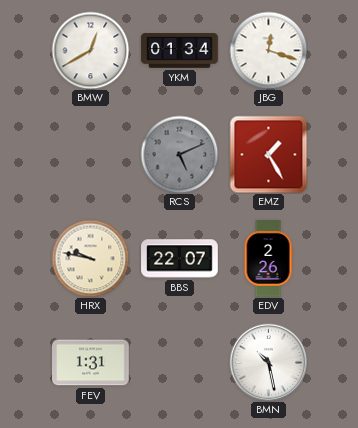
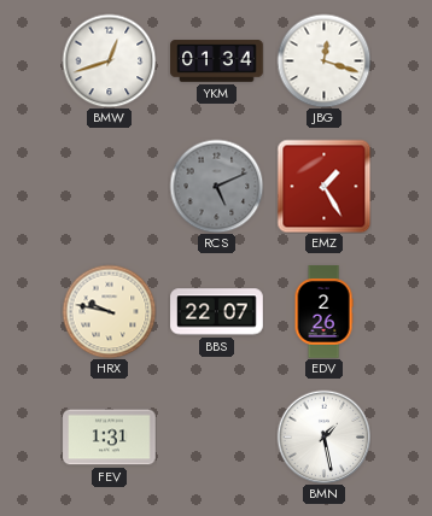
BMW: 12:40 -> 12:42 (109, 60)
BMN: 10:28 -> 1:28 (323, 436)
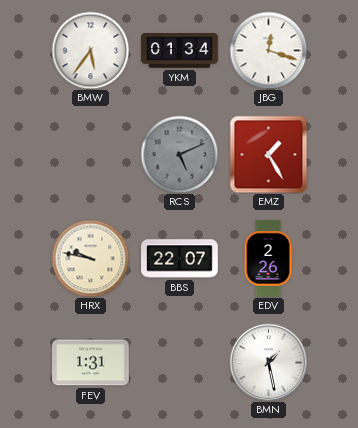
BMW: 12:42 -> 5:36 (90, 50)
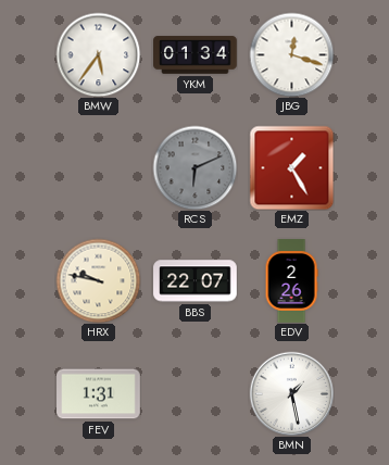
RCS: 5:11 -> 6:11 (195, 167)
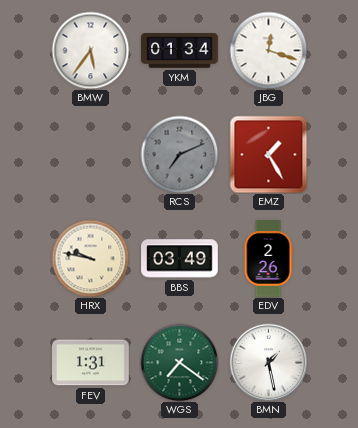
RCS: 6:11 -> 7:11 (179, 154)
BBS: 22:07 -> 03:49 (180, 259)
WGS: none -> 7:21 (179, 362)
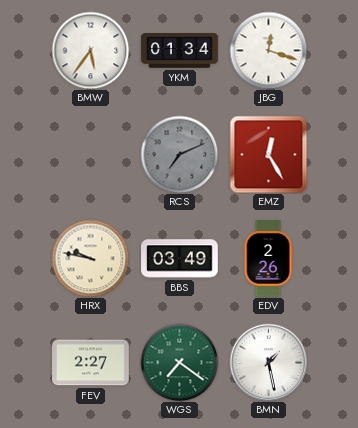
EMZ: 1:25 -> 12:25 (268, 154)
FEV: 1:31 -> 2:27 (91, 363)
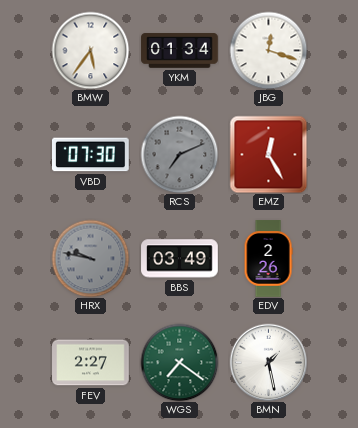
VBD: none -> 07:30 (91, 155)
HRX dial: cream -> grey (90, 258)
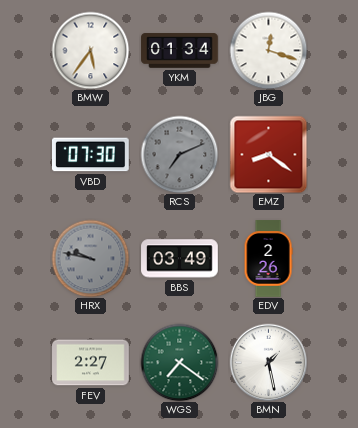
EMZ: 12:25 -> 8:21 (268, 154)
